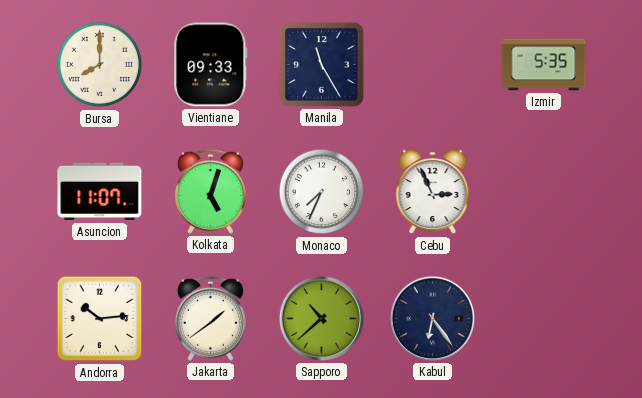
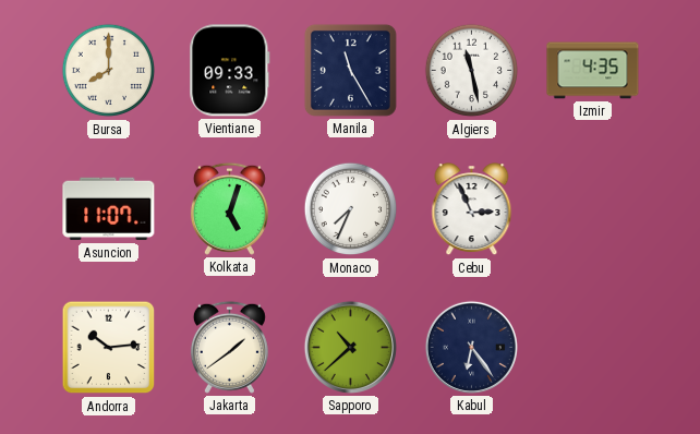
Algiers: none -> 11:28 (472, 71)
Izmir: 5:35 -> 4:35 (593, 71)
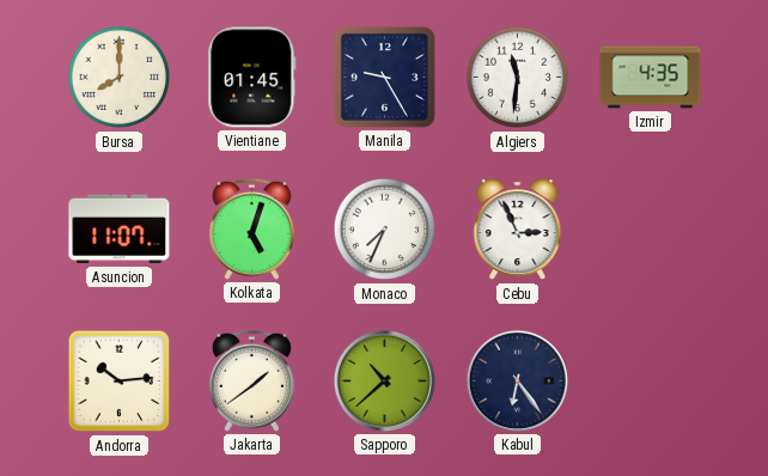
Vientiane: 09:33 -> 01:45 (252, 78)
Manila: 11:25 -> 9:25 (384, 77)
Algiers: 11:28 -> 11:31 (518, 78)
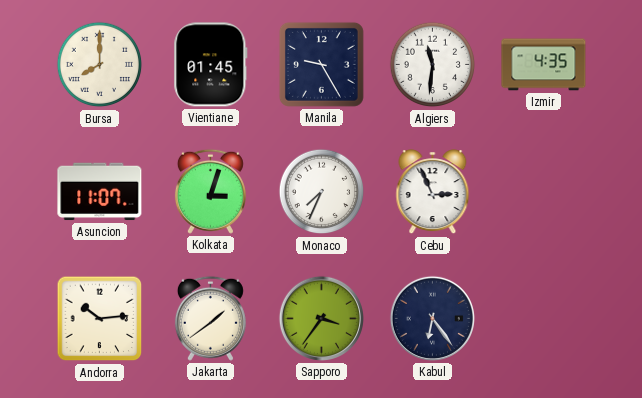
Kolkata: 5:03 -> 3:03 (210, 191)
Sapporo: 10:38 -> 3:36 (321, 318)
